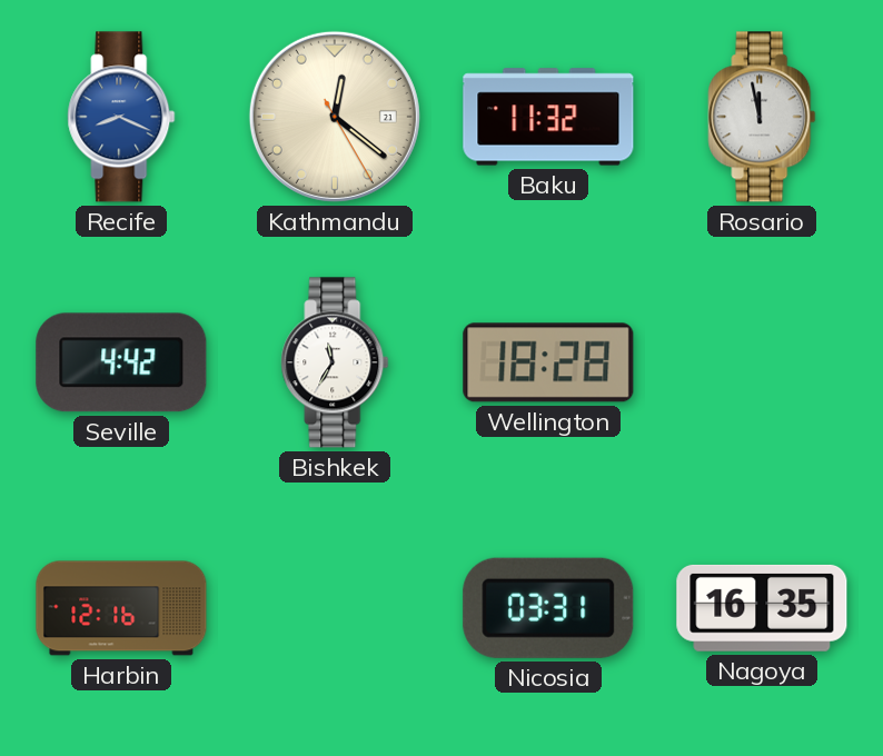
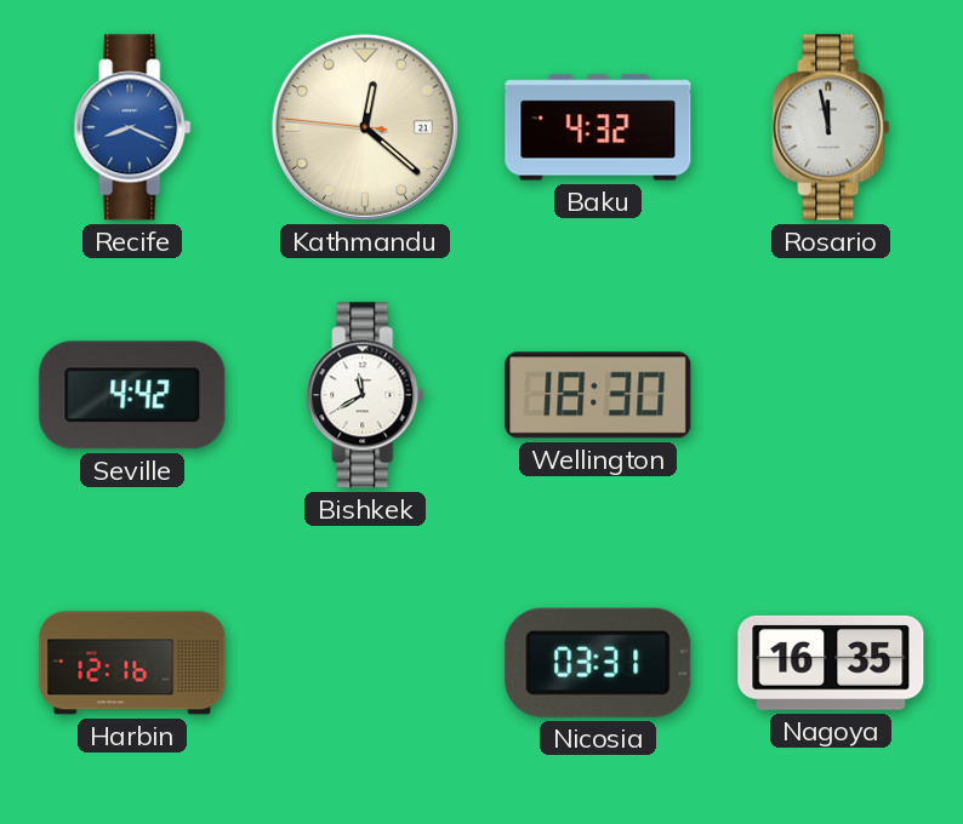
Kathmandu: 12:21:25 -> 12:21:46 (365, 127)
Baku: 11:32 -> 4:32 (598, 127)
Bishkek: 11:35 -> 11:40 (365, 395)
Wellington: 18:28 -> 18:30 (598, 395)
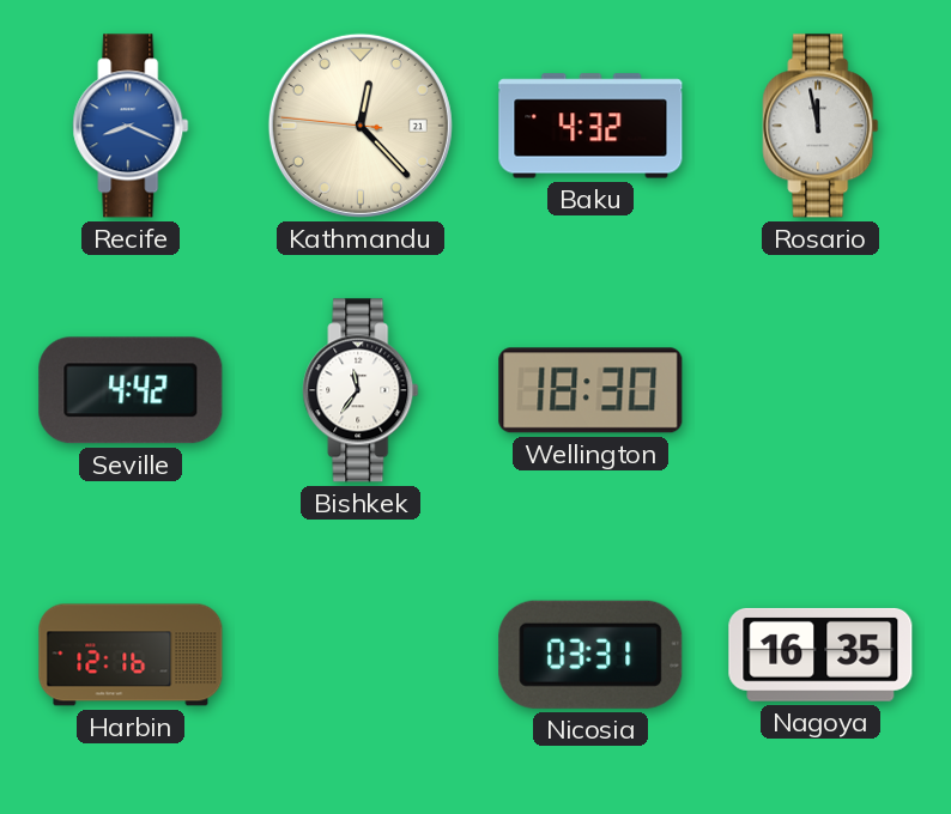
Kathmandu: 12:21 -> 12:22 (361, 126)
Bishkek: 11:40 -> 11:36 (361, 390)
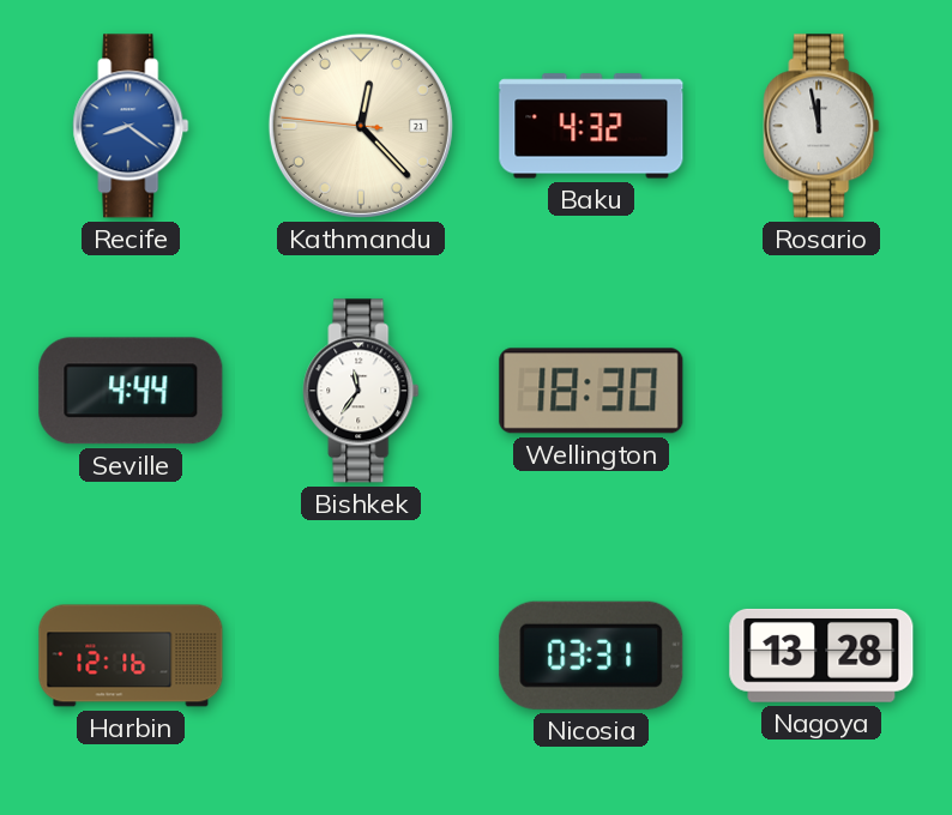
Recife: 8:19 -> 8:21 (131, 126)
Seville: 4:42 -> 4:44 (131, 391)
Nagoya: 16:35 -> 13:28 (821, 656)
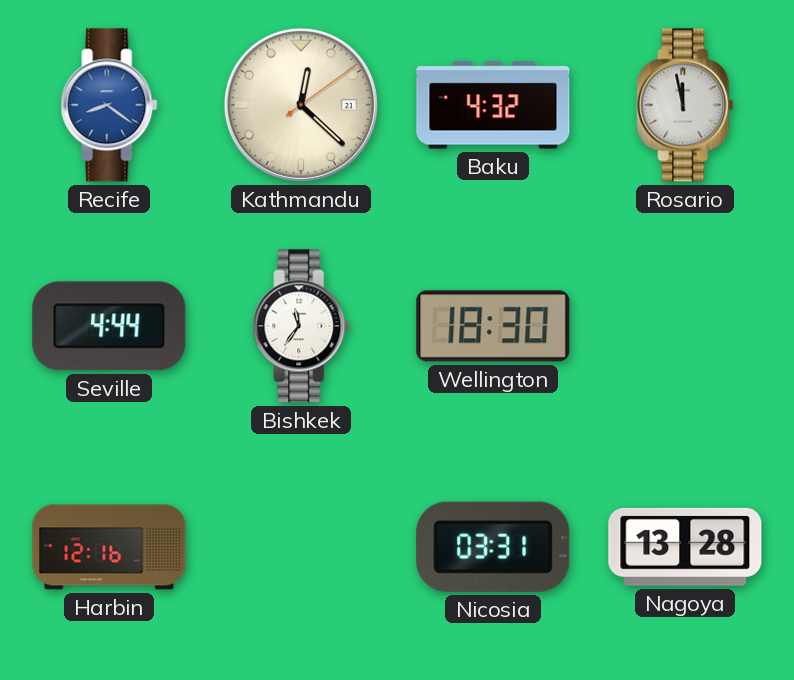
Kathmandu: 12:22:46 -> 12:22:09 (301, 105)
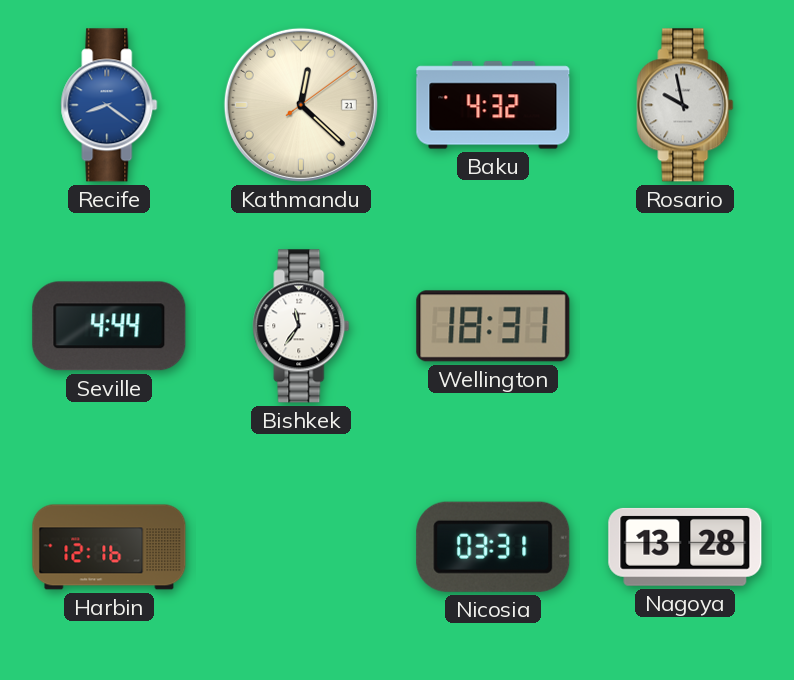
Rosario: 11:58 -> 9:58 (685, 105)
Wellington: 18:30 -> 18:31 (493, 326)
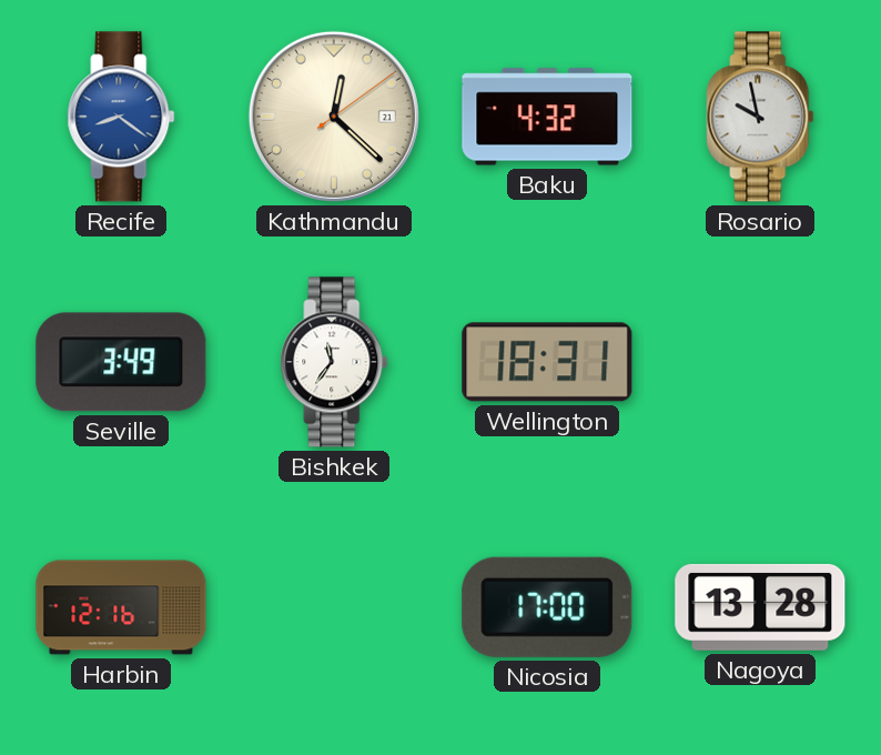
Seville: 4:44 -> 3:49 (121, 362)
Nicosia: 03:31 -> 17:00 (547, 607)
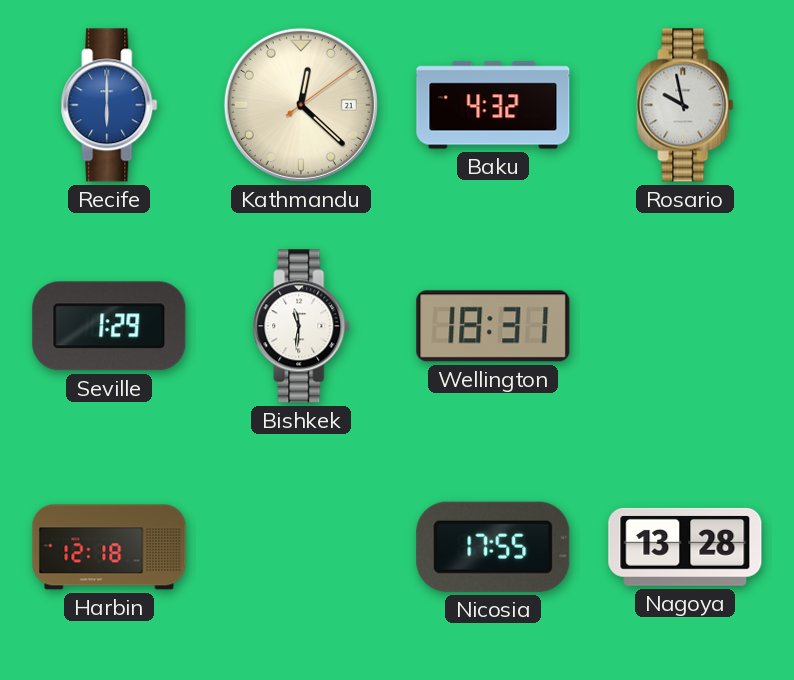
Recife: 8:21 -> 6:00 (109, 105)
Seville: 3:49 -> 1:29 (109, 326)
Bishkek: 11:36 -> 11:31 (301, 326)
Harbin: 12:16 -> 12:18 (109, 547)
Nicosia: 17:00 -> 17:55 (493, 547)
